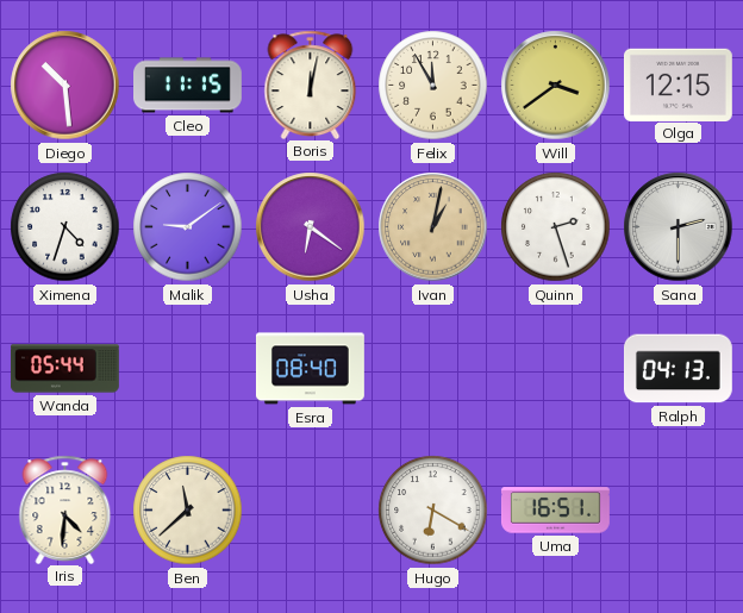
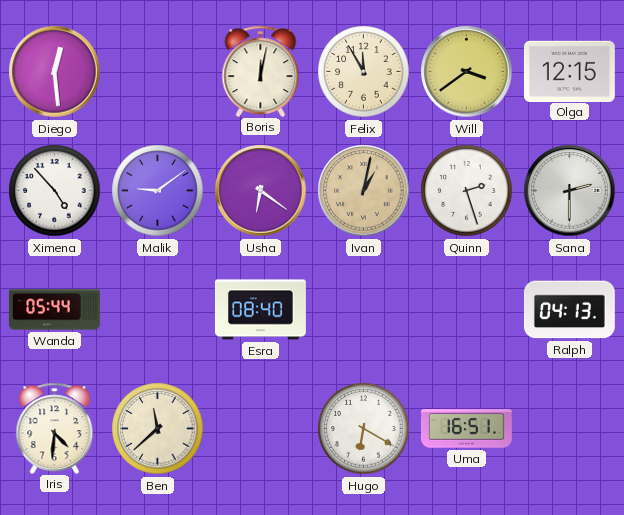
Diego: 10:29 -> 12:29 (55, 72)
Cleo: 11:15 -> none (188, 86)
Ximena: 4:33 -> 4:53 (55, 191)
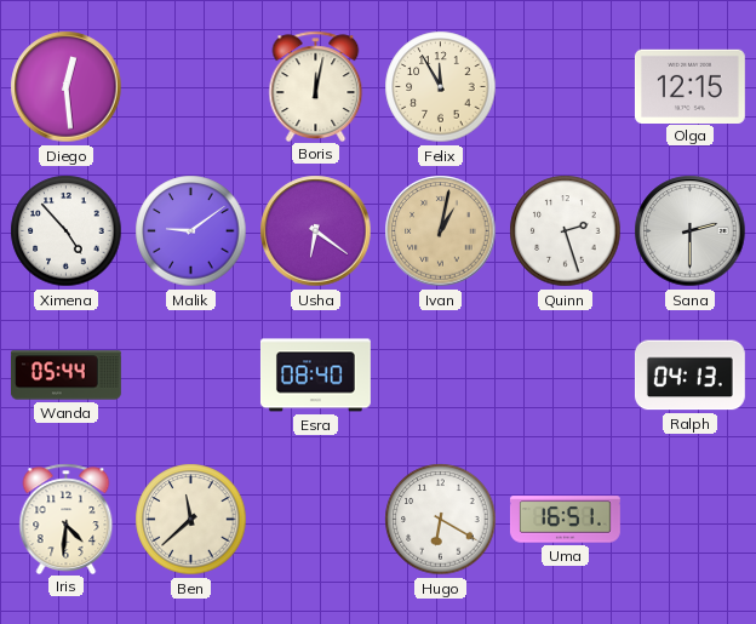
Will: 3:39 -> none (467, 72)
